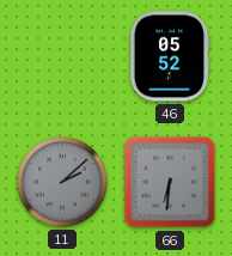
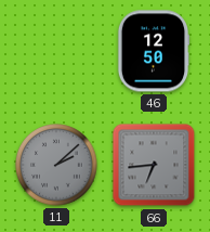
46: 05:52 -> 12:50 (154, 51)
66: 6:31 -> 6:44 (154, 165)
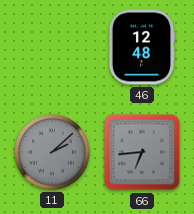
46: 12:50 -> 12:48 (142, 47)
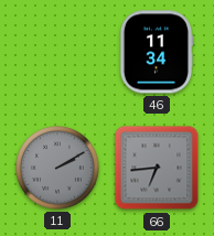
46: 12:48 -> 11:34 (157, 52)
11: 2:08 -> 2:10 (57, 168)
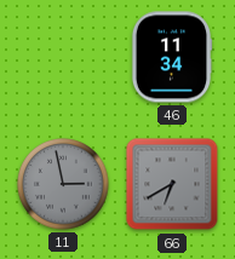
11: 2:10 -> 2:58 (63, 184)
66: 6:44 -> 6:40 (172, 184)
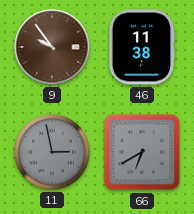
9: none -> 9:54 (52, 47)
46: 11:34 -> 11:38 (142, 47)
